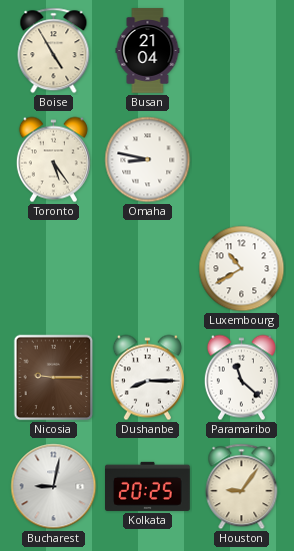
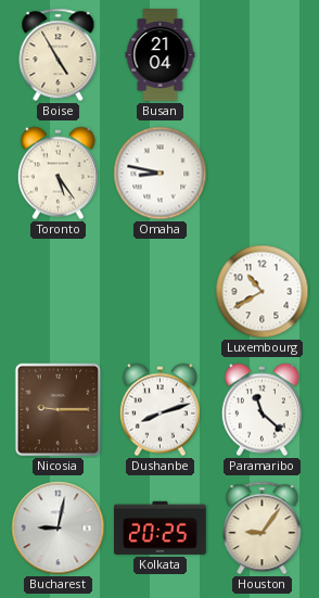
Dushanbe: 8:15 -> 8:12 (159, 410)
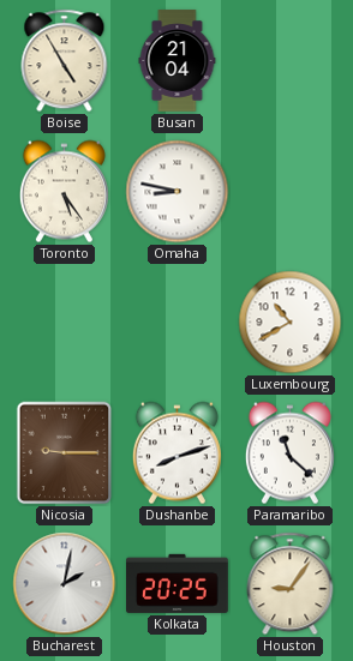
Bucharest: 9:02 -> 2:02 (65, 584)
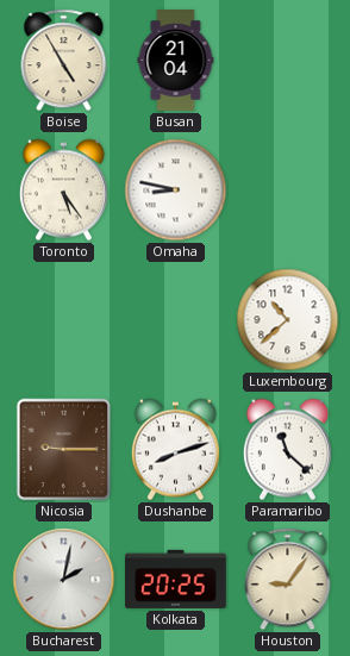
Luxembourg: 10:40 -> 10:38 (288, 320)
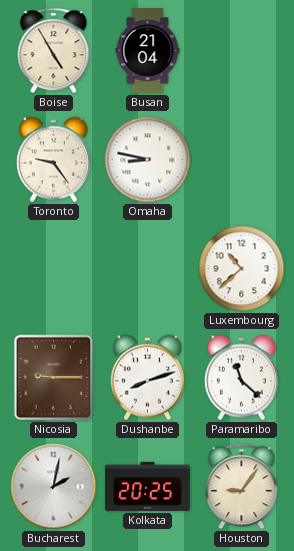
Toronto: 5:24 -> 9:24 (53, 160)
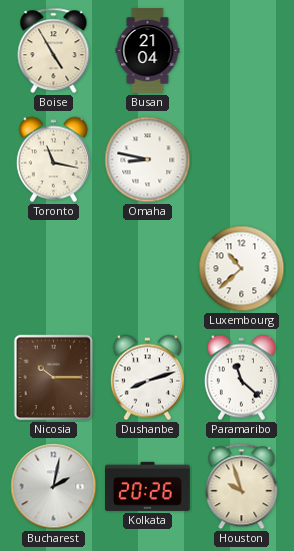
Toronto: 9:24 -> 11:17 (53, 160)
Nicosia: 9:15 -> 10:15 (54, 378)
Kolkata: 20:25 -> 20:26 (148, 486)
Houston: 9:06 -> 9:57 (242, 487)
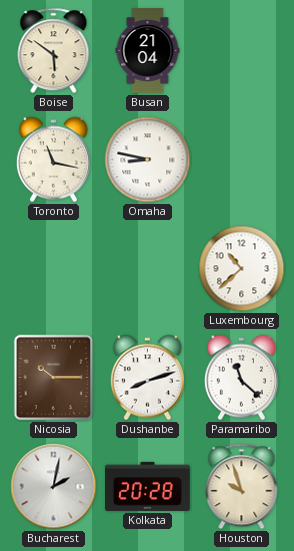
Boise: 4:55 -> 5:51 (54, 51)
Kolkata: 20:26 -> 20:28 (148, 486)
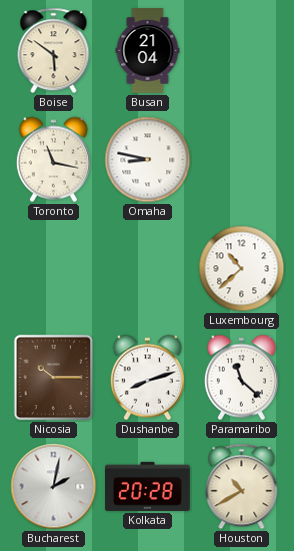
Houston: 9:57 -> 10:40 (242, 487)
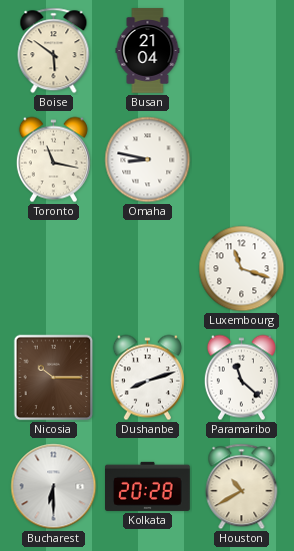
Luxembourg: 10:38 -> 11:18 (242, 269)
Bucharest: 2:02 -> 6:30 (54, 487)
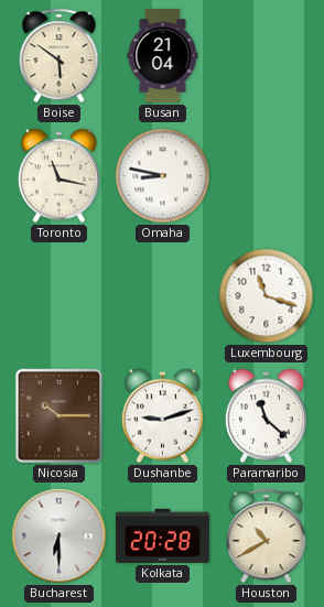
Dushanbe: 8:12 -> 9:12 (162, 416)
